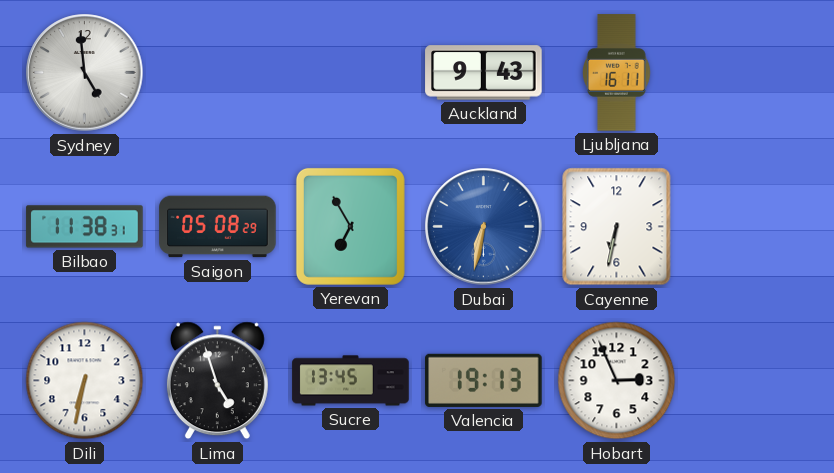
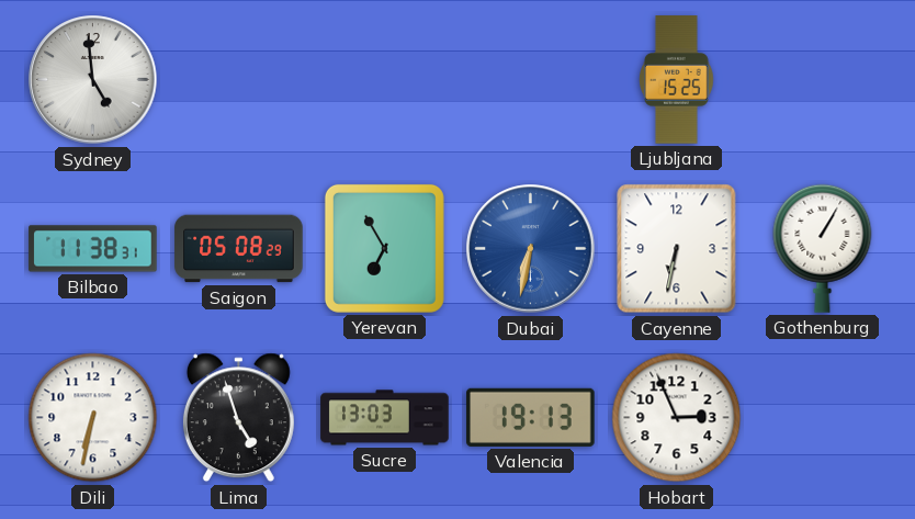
Auckland: 9:43 -> none (484, 73)
Ljubljana: 16:11 -> 15:25 (677, 80)
Gothenburg: none -> 1:05 (823, 248)
Sucre: 13:45 -> 13:03 (385, 418)
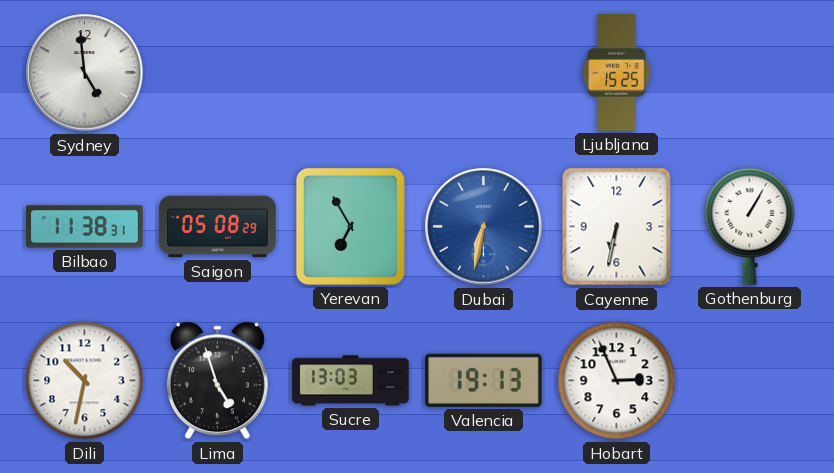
Dili: 6:32 -> 10:32 (85, 381)
